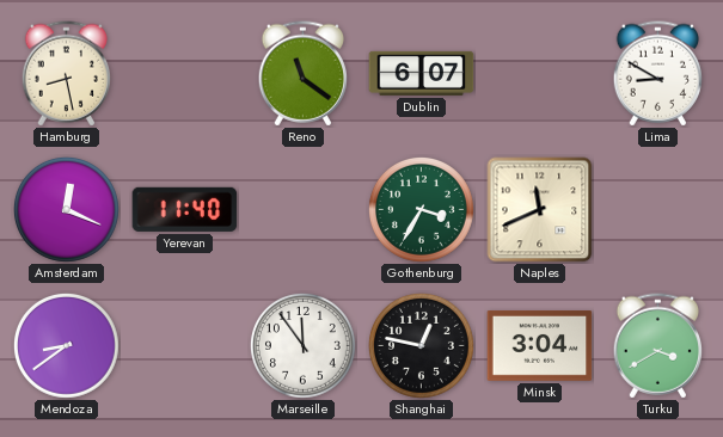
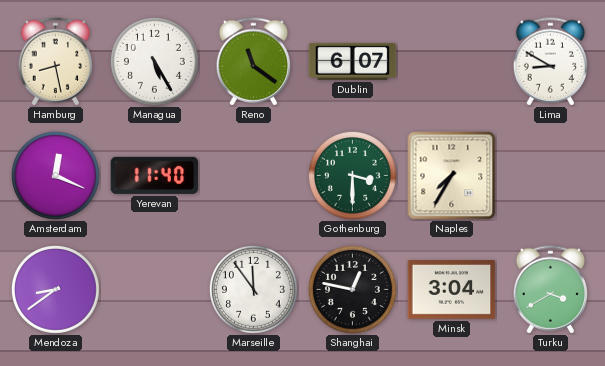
Managua: none -> 5:25 (155, 62)
Gothenburg: 3:35 -> 3:30 (353, 176)
Naples: 11:41 -> 7:35 (452, 176)
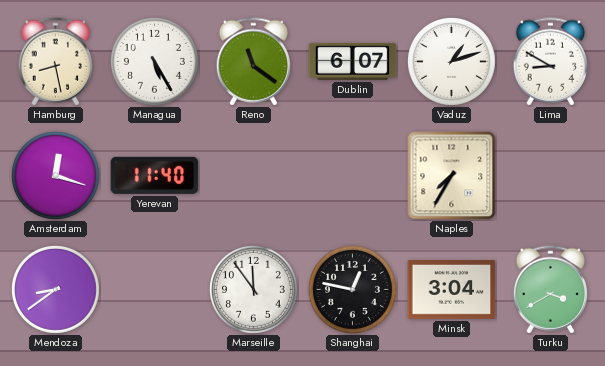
Vaduz: none -> 1:12 (452, 62)
Amsterdam: 12:19 -> 12:18 (56, 176)
Gothenburg: 3:30 -> none (353, 176)
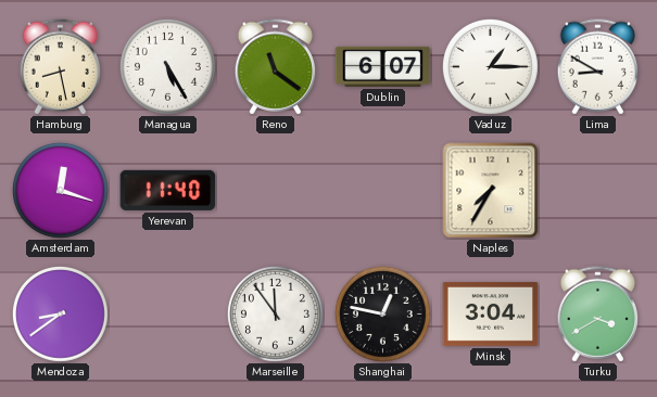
Vaduz: 1:12 -> 1:15 (491, 67)
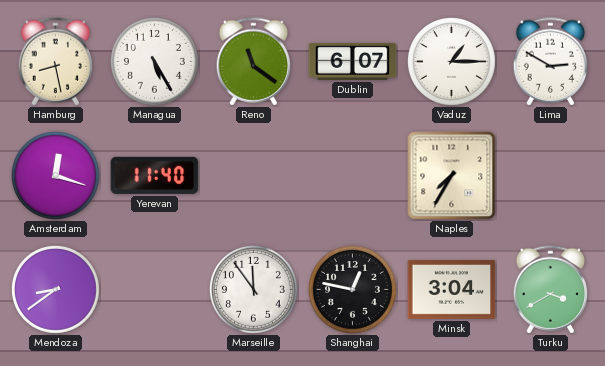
Lima: 8:50 -> 2:50 (550, 62)
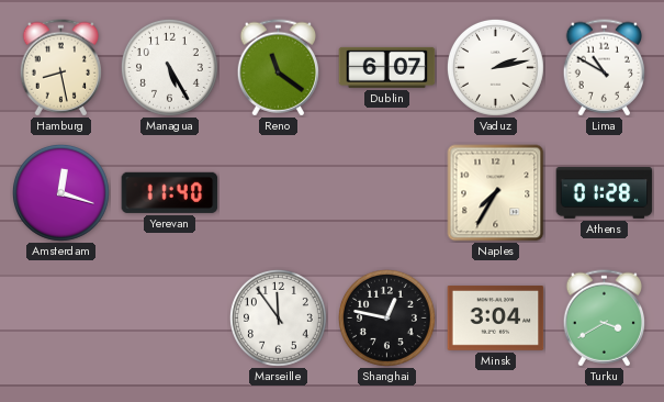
Vaduz: 1:15 -> 2:13 (496, 68)
Lima: 2:50 -> 10:50 (604, 68)
Athens: none -> 01:28 (605, 192)
Mendoza: 8:39 -> none (56, 290)
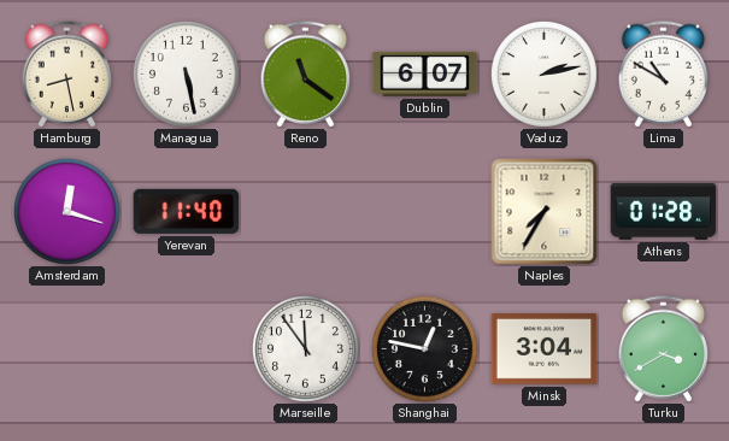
Managua: 5:25 -> 5:28 (187, 75)
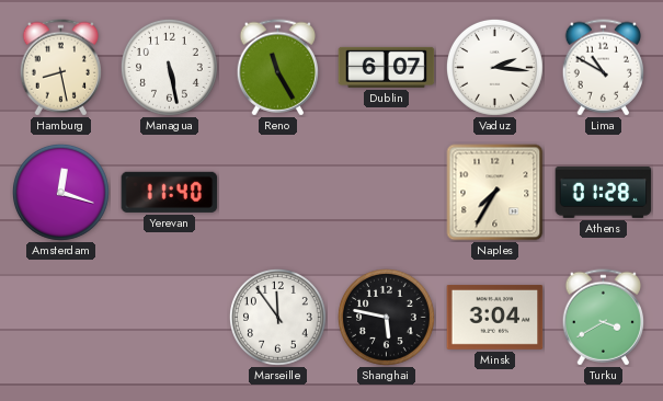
Reno: 11:21 -> 11:25 (277, 68)
Vaduz: 2:13 -> 2:16 (495, 68)
Shanghai: 12:47 -> 5:47 (387, 318)
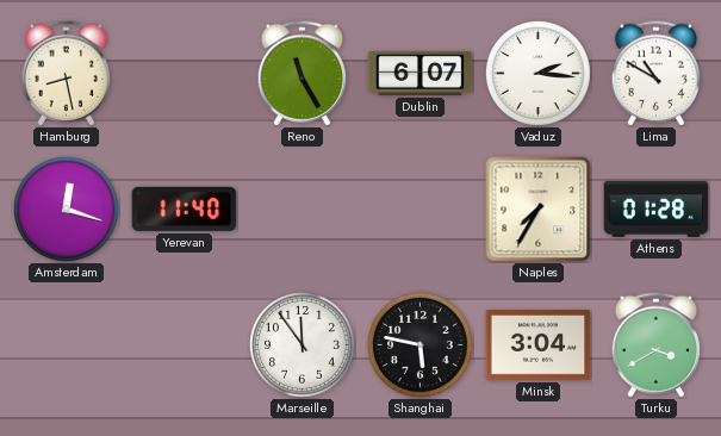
Managua: 5:28 -> none (170, 68)
